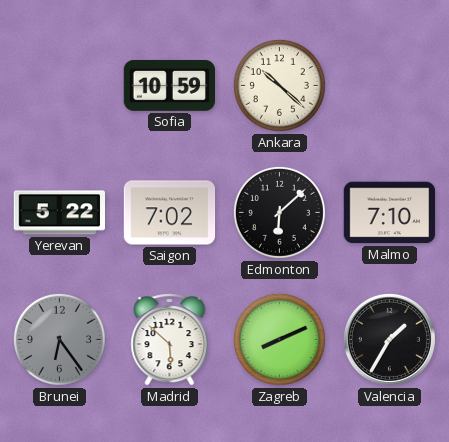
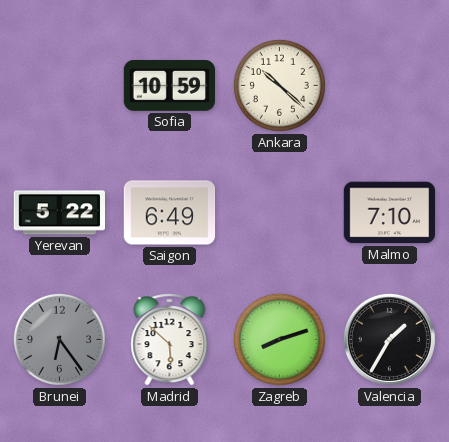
Saigon: 7:02 -> 6:49 (170, 213)
Edmonton: 6:08 -> none (279, 212)
Zagreb: 8:11 -> 8:12 (279, 339)
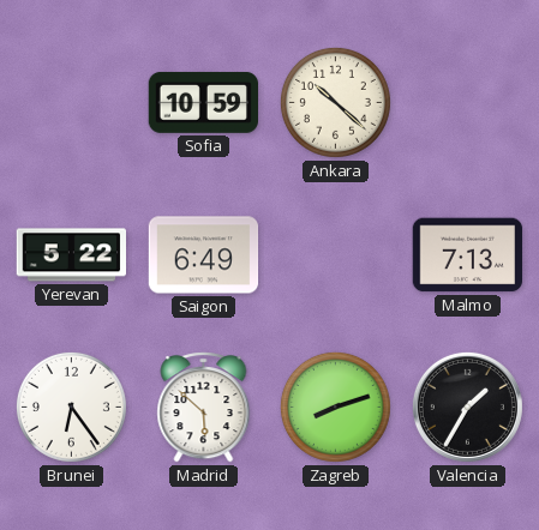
Malmo: 7:10 -> 7:13 (468, 255)
Brunei dial: grey -> white (71, 406)
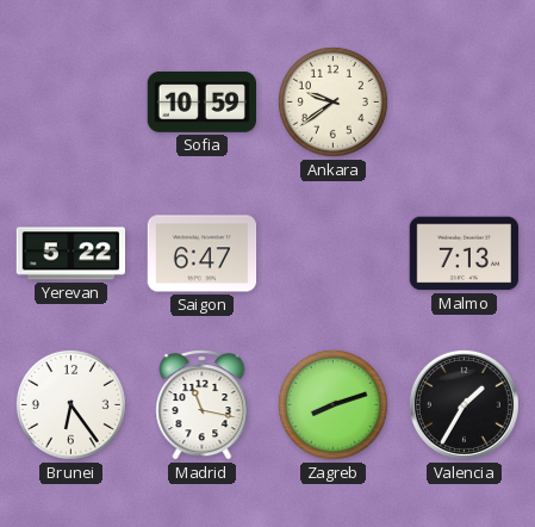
Ankara: 10:22 -> 9:39 (332, 101)
Saigon: 6:49 -> 6:47 (203, 254)
Madrid: 5:52 -> 11:17 (203, 405)
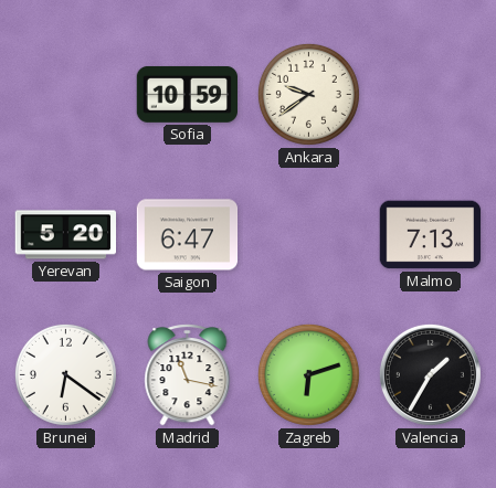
Yerevan: 5:22 -> 5:20 (66, 235)
Brunei: 6:24 -> 6:21 (65, 374)
Zagreb: 8:12 -> 6:12 (308, 374)
